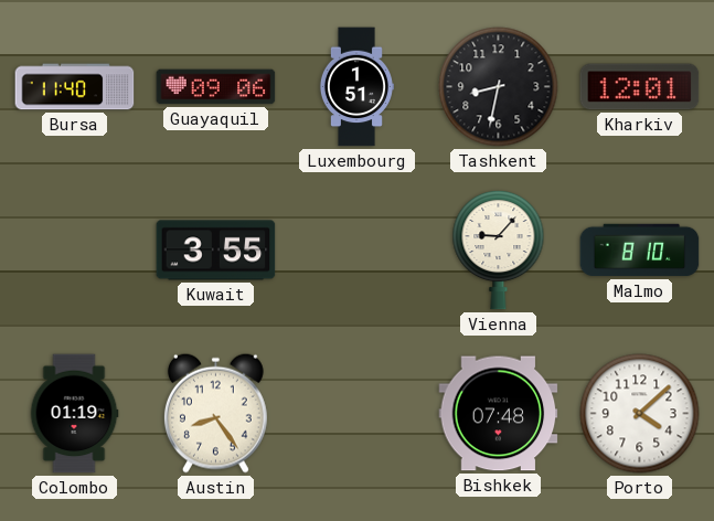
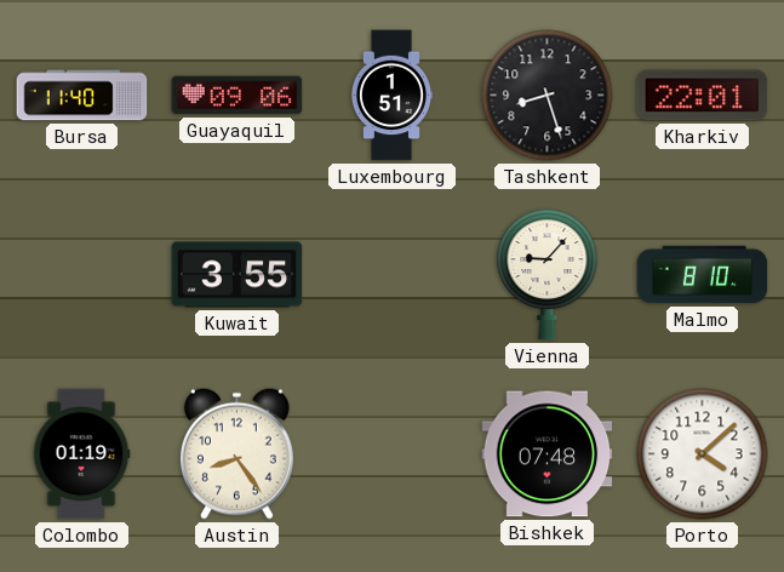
Tashkent: 8:32 -> 8:27 (548, 96)
Kharkiv: 12:01 -> 22:01 (703, 96)
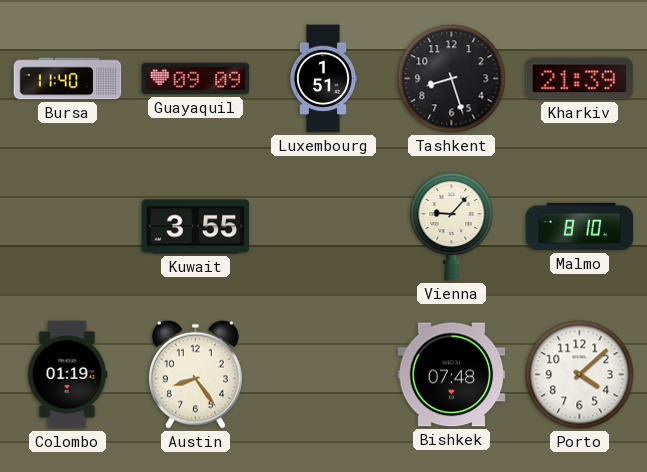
Guayaquil: 09:06 -> 09:09 (196, 79)
Kharkiv: 22:01 -> 21:39 (580, 79)
